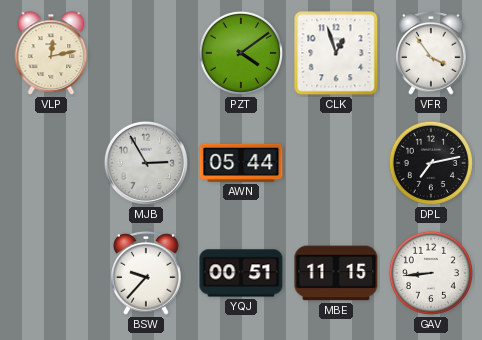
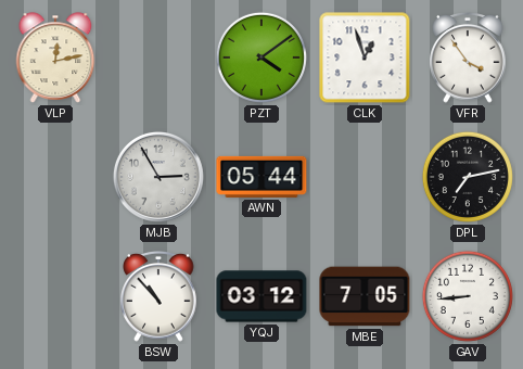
BSW: 9:37 -> 10:53 (158, 297)
YQJ: 00:51 -> 03:12 (261, 296)
MBE: 11:15 -> 7:05 (365, 296)
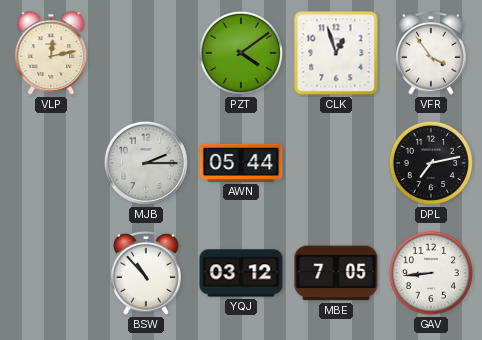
MJB: 2:55 -> 2:15 (146, 163)
